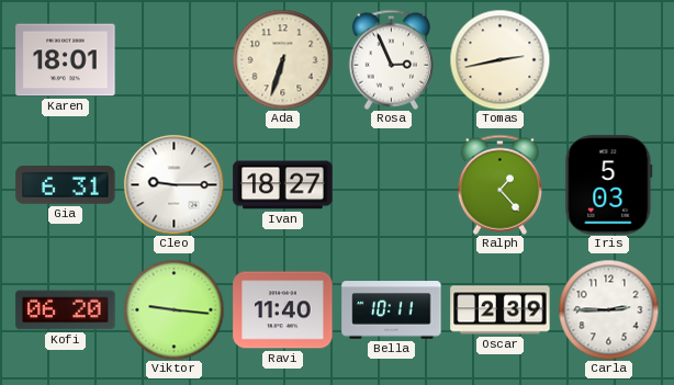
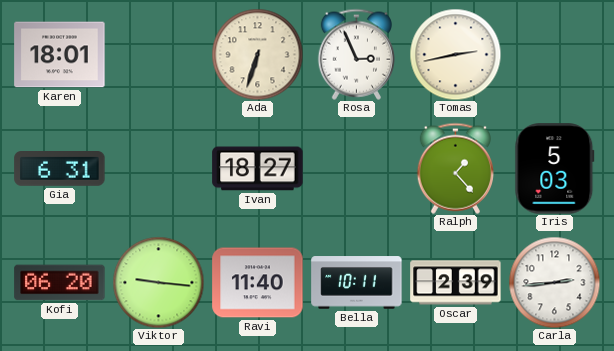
Cleo: 9:15 -> none (173, 184)
Carla: 2:45 -> 2:44 (554, 282)
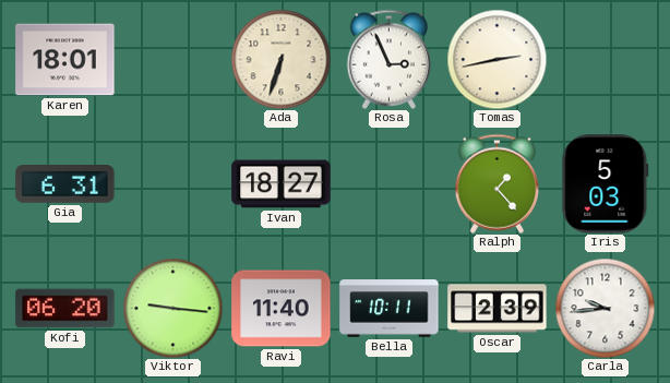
Carla: 2:44 -> 9:44 (605, 308)
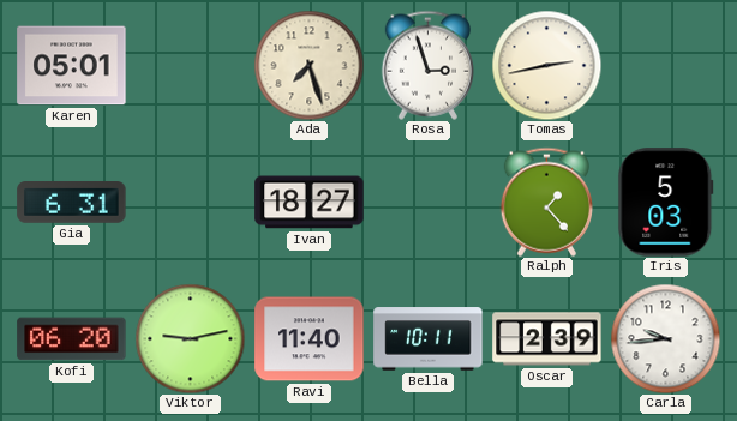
Karen: 18:01 -> 05:01 (72, 66)
Ada: 6:33 -> 7:27 (308, 65)
Rosa: 2:56 -> 2:57 (427, 65)
Viktor: 9:16 -> 9:13 (190, 338)
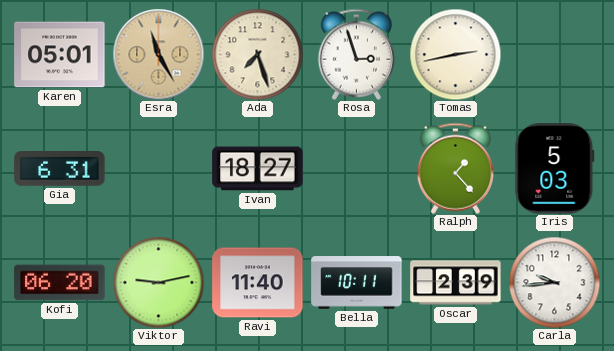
Esra: none -> 11:25 (158, 54)
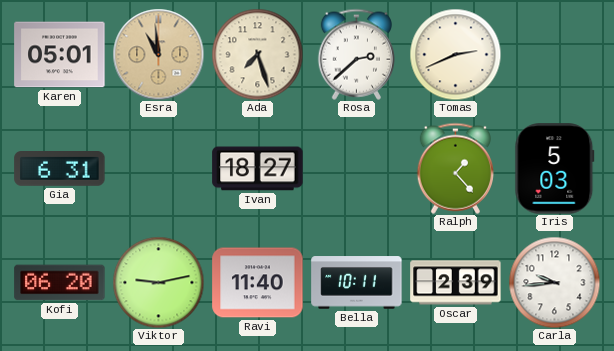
Esra: 11:25 -> 10:59 (158, 54)
Rosa: 2:57 -> 2:38 (356, 54)
Tomas: 2:43 -> 2:41 (455, 54)
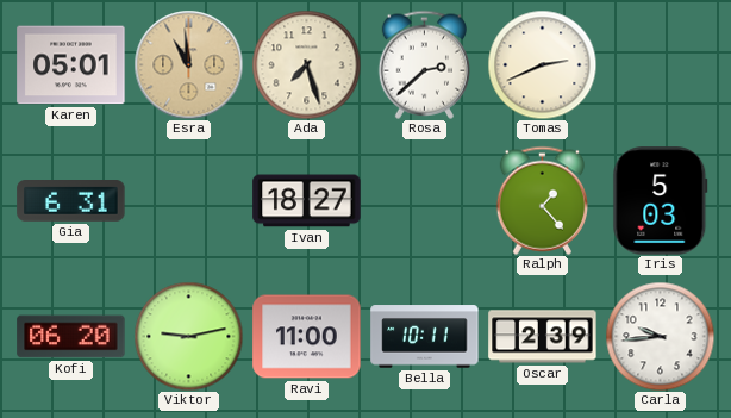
Ravi: 11:40 -> 11:00 (307, 337)
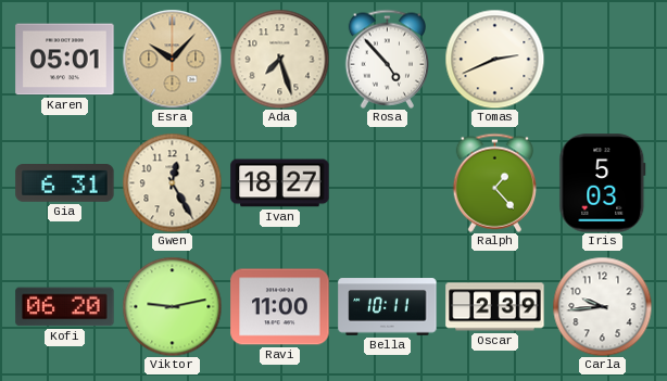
Esra: 10:59 -> 10:07 (172, 59)
Rosa: 2:38 -> 4:53 (387, 59)
Gwen: none -> 12:25 (172, 182)
